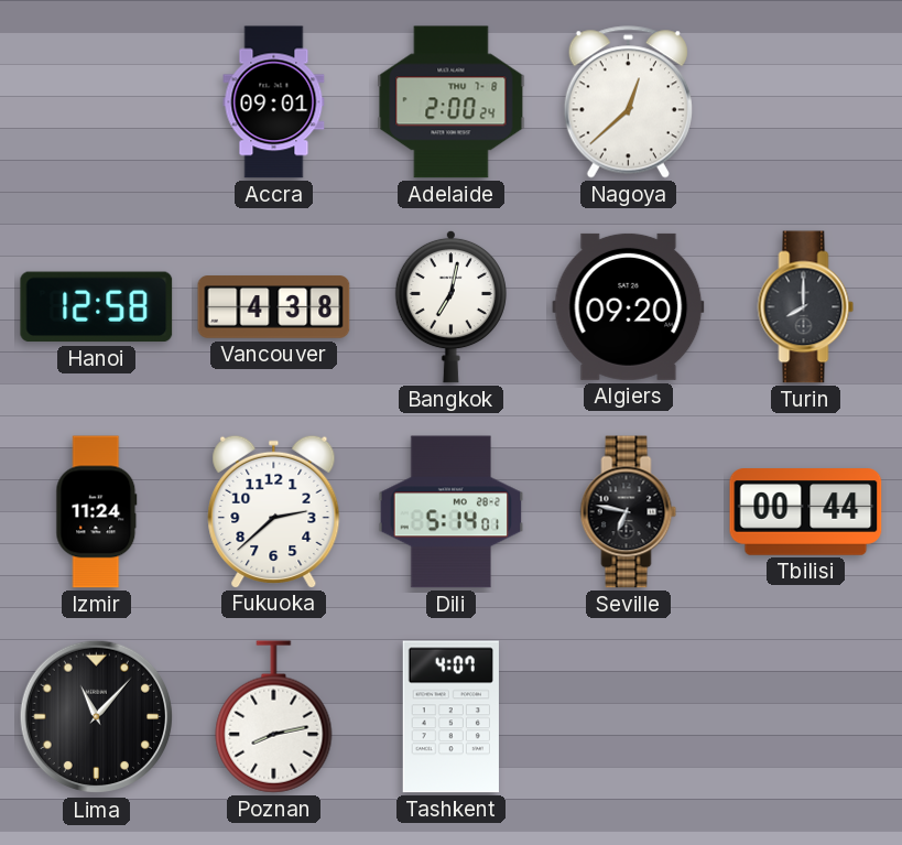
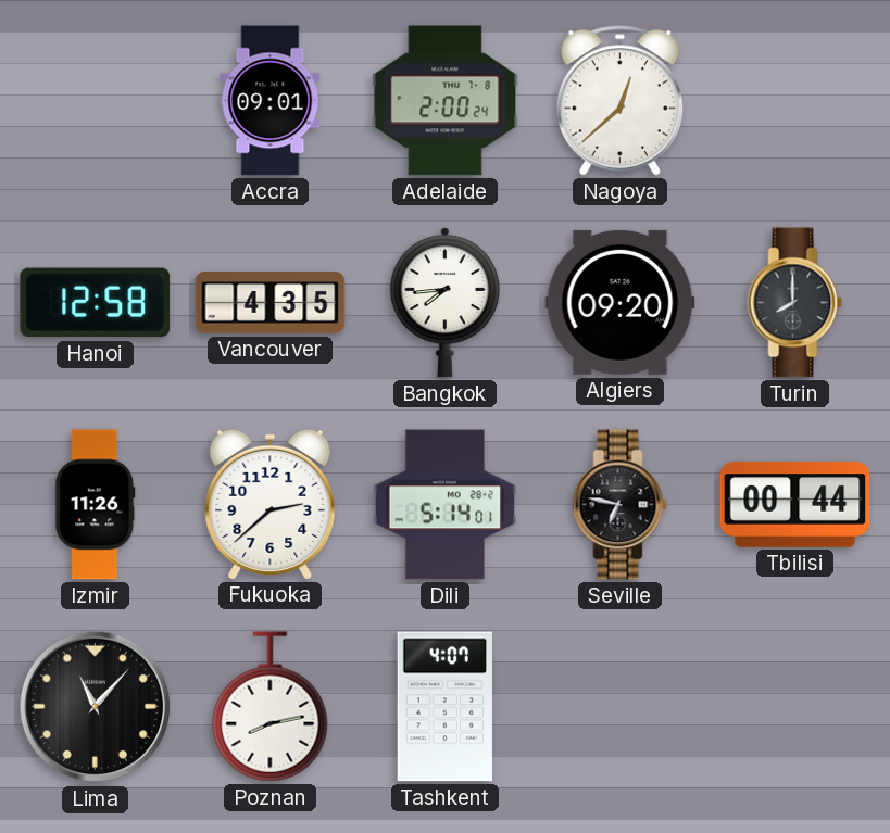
Vancouver: 4:38 -> 4:35 (271, 303)
Bangkok: 7:02 -> 7:44 (444, 302)
Izmir: 11:24 -> 11:26 (96, 505)
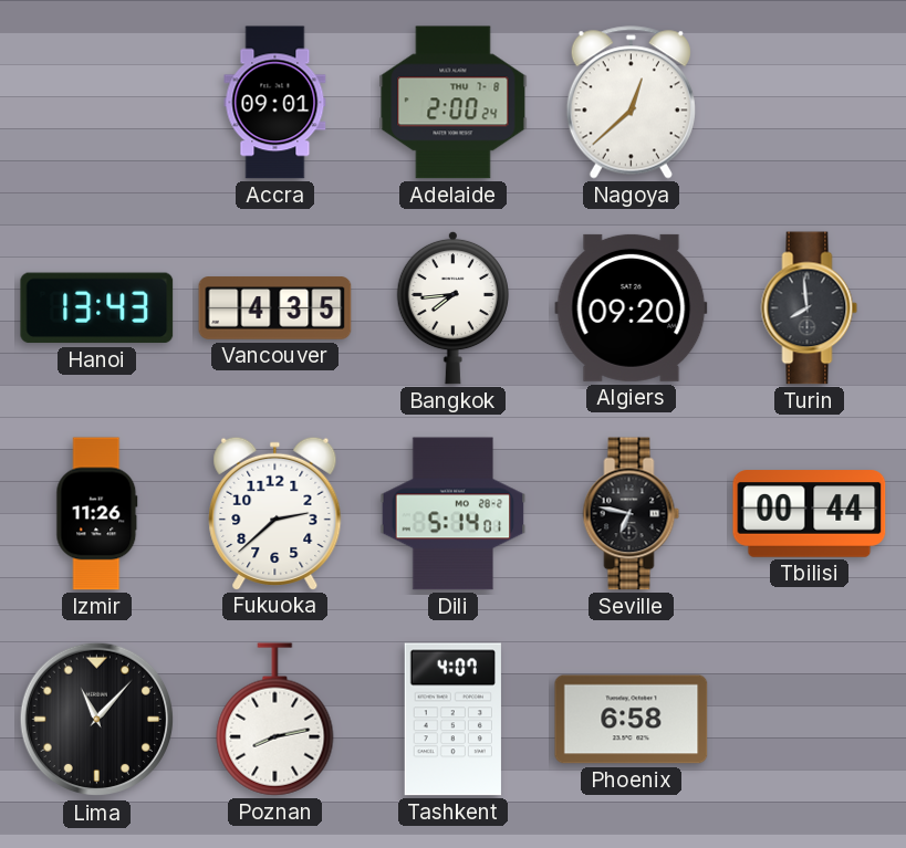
Hanoi: 12:58 -> 13:43 (97, 308)
Turin: 8:00 -> 7:59 (810, 308)
Phoenix: none -> 6:58 (632, 720)
